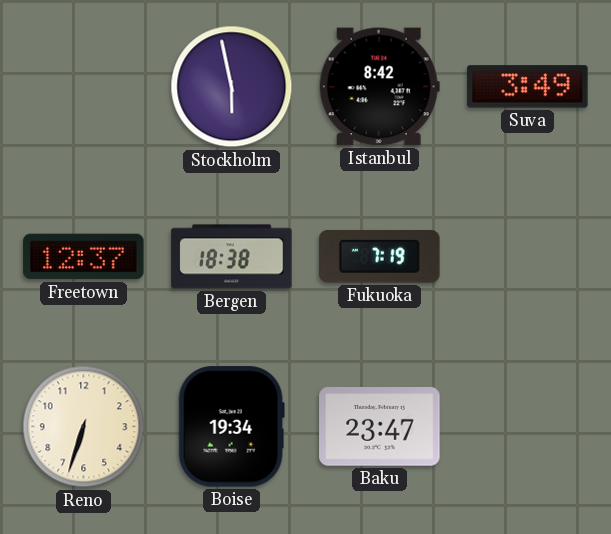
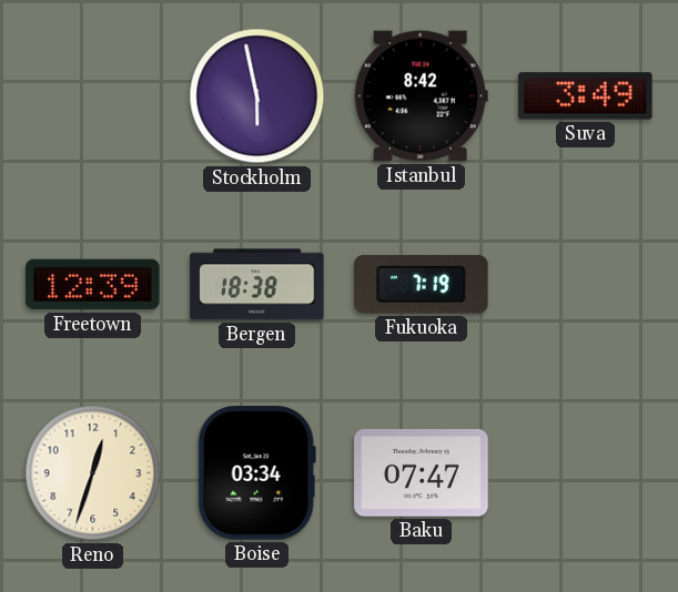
Freetown: 12:37 -> 12:39 (93, 285)
Reno: 6:33 -> 12:33 (93, 473)
Boise: 19:34 -> 03:34 (256, 473)
Baku: 23:47 -> 07:47 (422, 473)
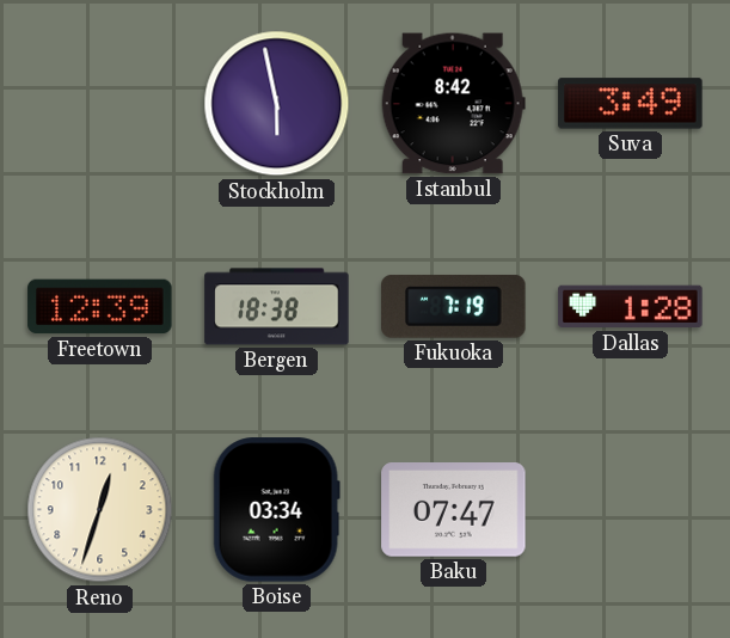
Dallas: none -> 1:28 (631, 307)
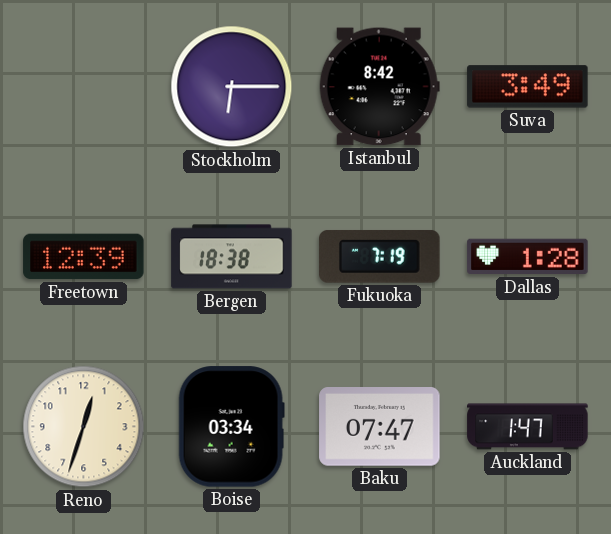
Stockholm: 5:58 -> 6:15 (232, 87)
Auckland: none -> 1:47 (528, 427)
